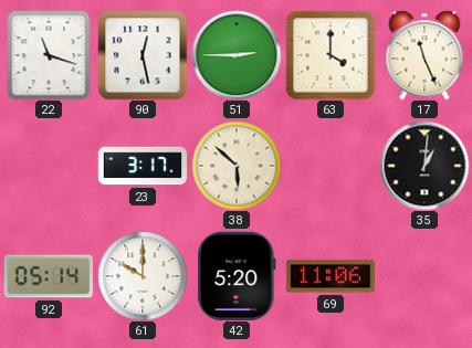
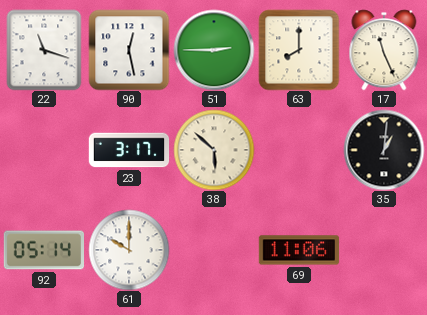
63: 4:00 -> 8:00 (299, 50)
42: 5:20 -> none (237, 275)
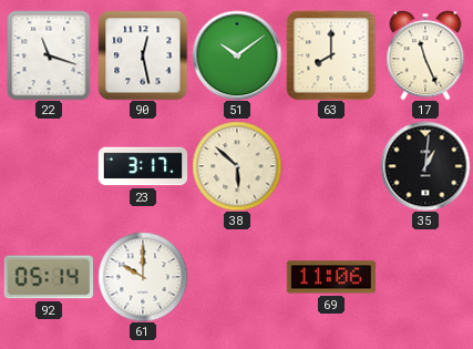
51: 2:45 -> 10:09 (237, 55)
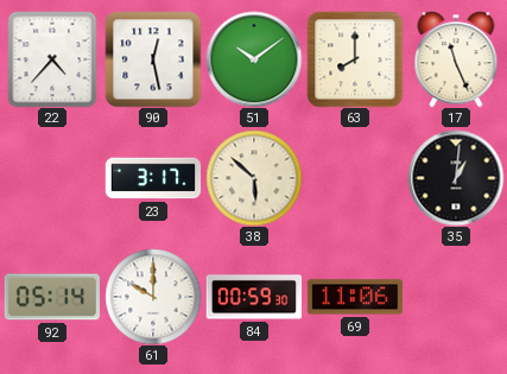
22: 11:18 -> 4:37 (52, 59)
84: none -> 00:59 (254, 297)
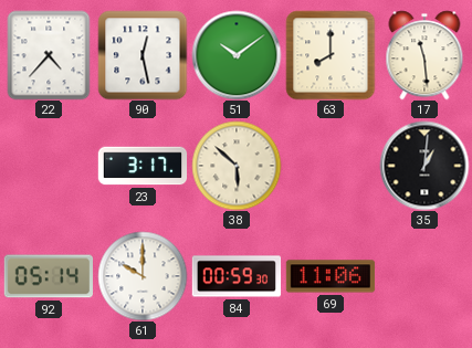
17: 11:26 -> 11:29 (424, 55)
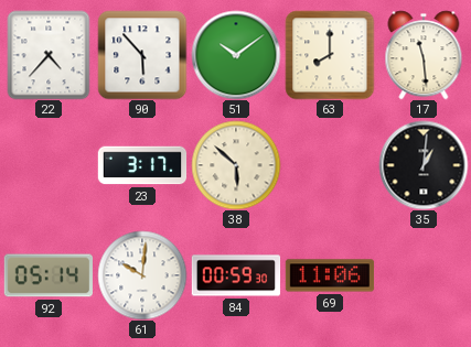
90: 12:28 -> 5:53 (142, 55)
61: 10:00 -> 10:01 (142, 275)
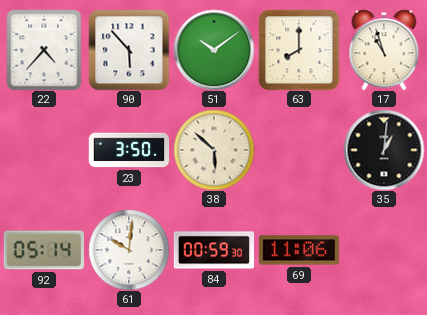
17: 11:29 -> 10:57 (384, 50)
23: 3:17 -> 3:50 (129, 150)
